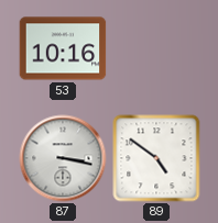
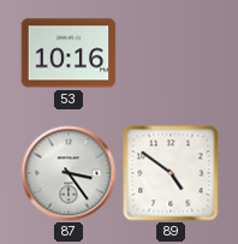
87: 3:17 -> 3:24 (69, 173)
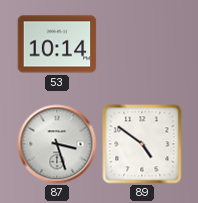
53: 10:16 -> 10:14 (57, 44)
87: 3:24 -> 3:27 (57, 144)
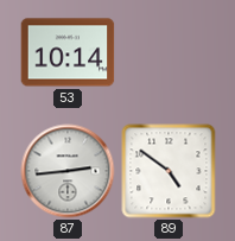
87: 3:27 -> 2:44 (68, 171)
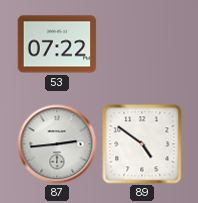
53: 10:14 -> 07:22 (57, 44)
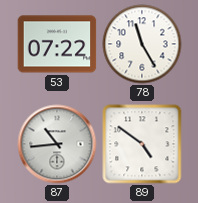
78: none -> 11:25 (142, 44)
87: 2:44 -> 10:44 (57, 144)
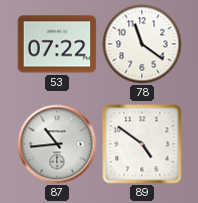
78: 11:25 -> 11:21 (142, 44)
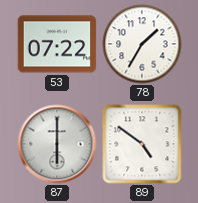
78: 11:21 -> 1:35 (142, 44)
87: 10:44 -> 6:00 (57, 144)
